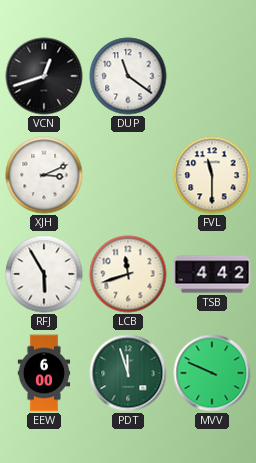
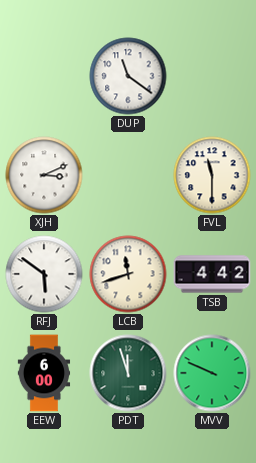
VCN: 12:42 -> none (44, 76)
RFJ: 5:55 -> 5:51 (44, 274)
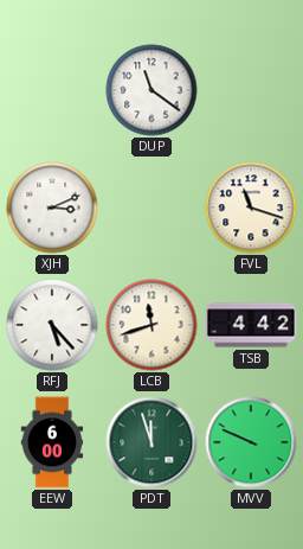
FVL: 11:30 -> 11:18 (251, 208)
RFJ: 5:51 -> 5:23 (52, 325)
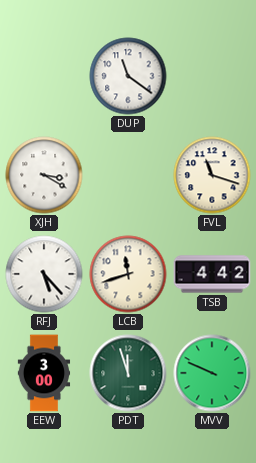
XJH: 3:11 -> 3:20 (44, 175)
EEW: 6:00 -> 3:00 (44, 373)
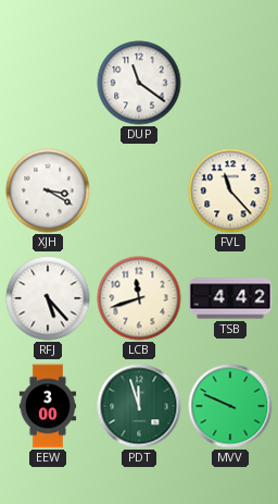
FVL: 11:18 -> 11:23 (230, 190)
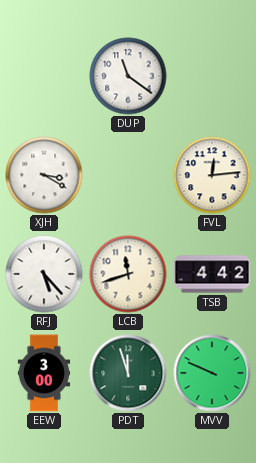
FVL: 11:23 -> 12:14 (212, 175)
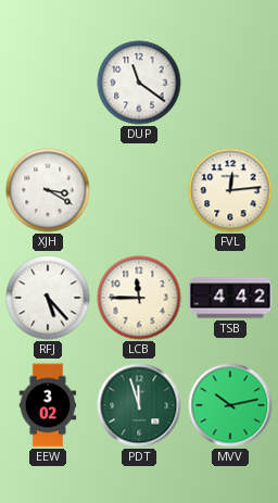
LCB: 11:42 -> 11:45 (139, 298)
EEW: 3:00 -> 3:02 (48, 405)
MVV: 9:49 -> 10:13 (230, 405)
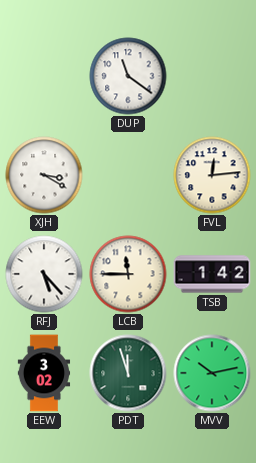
TSB: 4:42 -> 1:42 (212, 274)
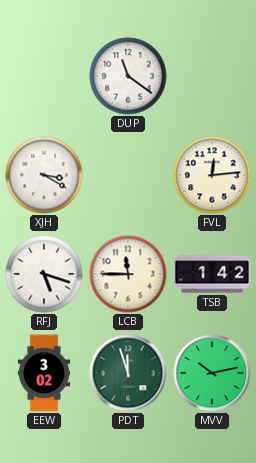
RFJ: 5:23 -> 5:18 (44, 274)
